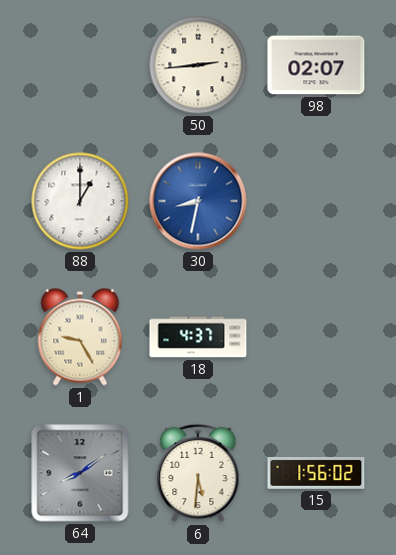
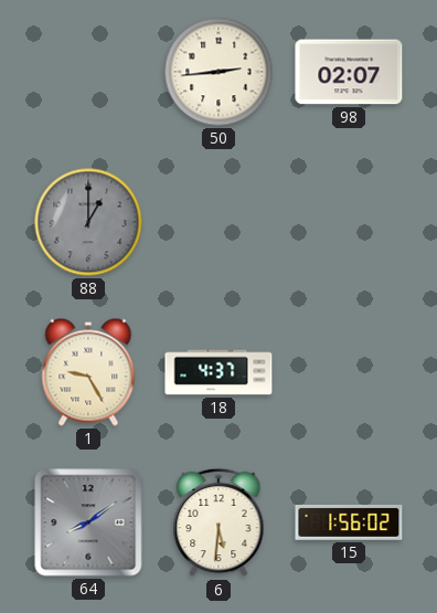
88 dial: white -> grey (88, 222)
30: 8:32 -> none (198, 201)
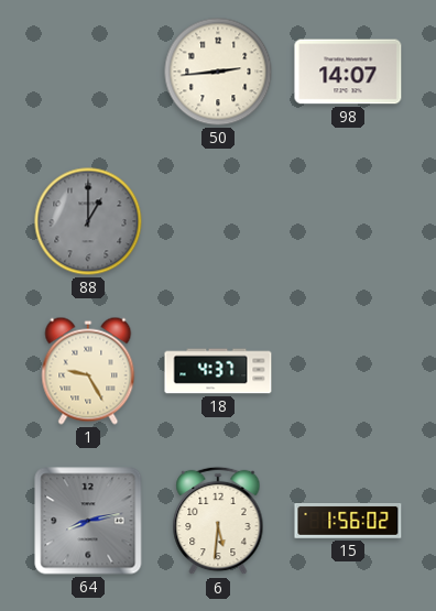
98: 02:07 -> 14:07 (348, 72)
64: 8:09 -> 8:13 (88, 521)
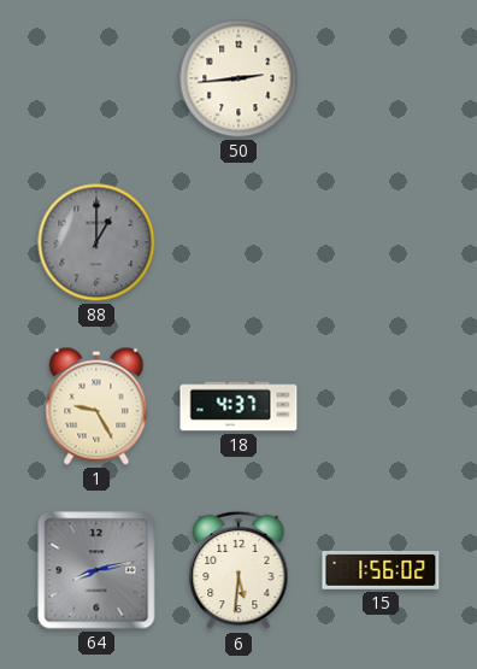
98: 14:07 -> none (348, 72)
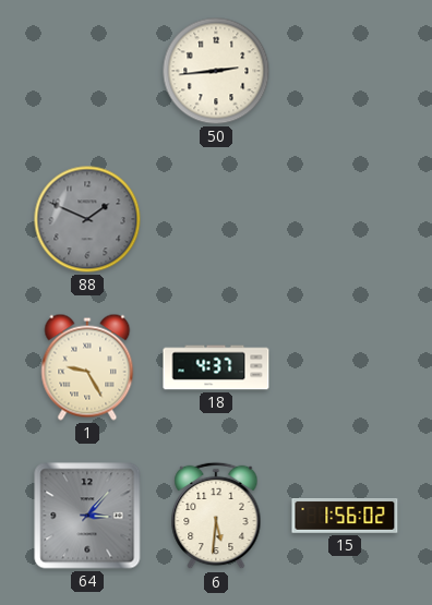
88: 1:00 -> 1:49 (87, 219)
64: 8:13 -> 3:07 (87, 516)
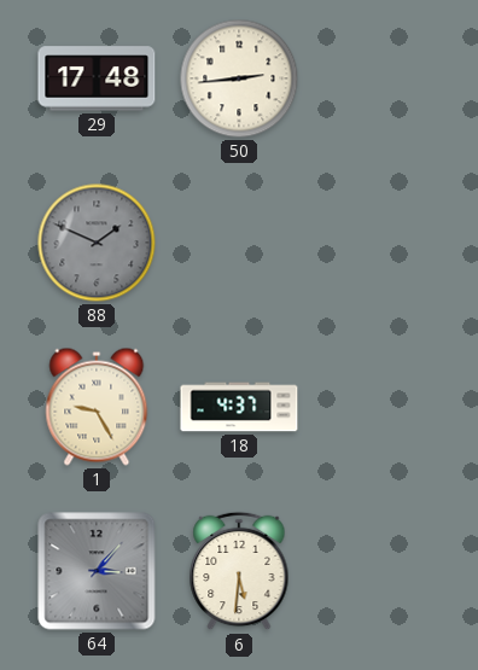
29: none -> 17:48 (97, 78)
15: 1:56 -> none (345, 517)
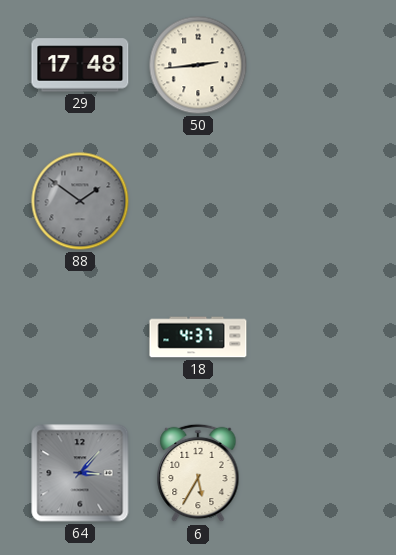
88: 1:49 -> 1:51 (80, 201)
1: 9:25 -> none (97, 407)
6: 5:31 -> 5:35 (198, 473)
